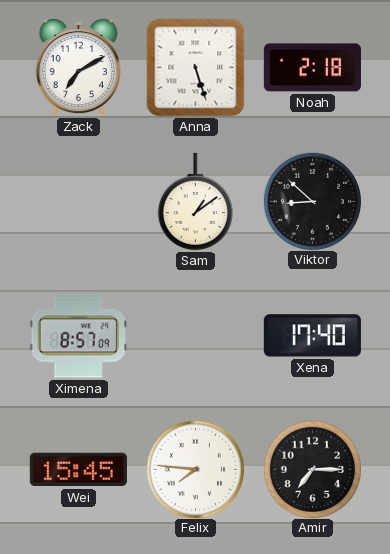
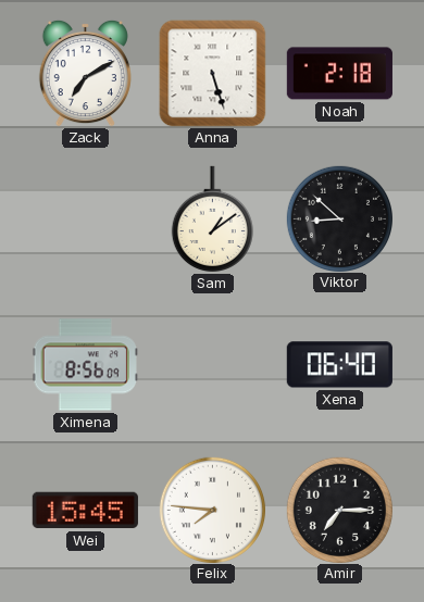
Ximena: 8:57 -> 8:56 (85, 365)
Xena: 17:40 -> 06:40 (339, 365)
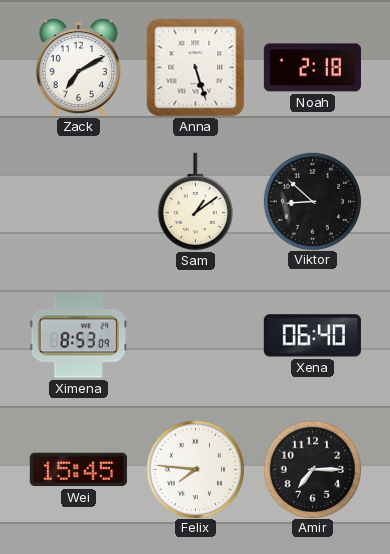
Ximena: 8:56 -> 8:53 (78, 336)
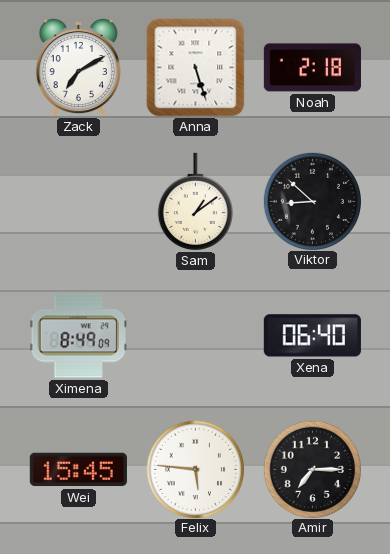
Ximena: 8:53 -> 8:49 (78, 336)
Felix: 7:46 -> 5:46 (195, 469)
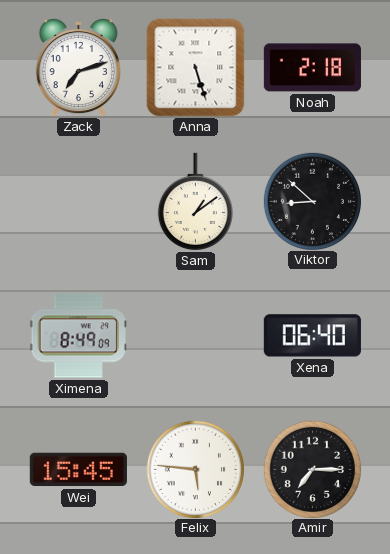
Zack: 7:10 -> 7:12 (78, 67)
